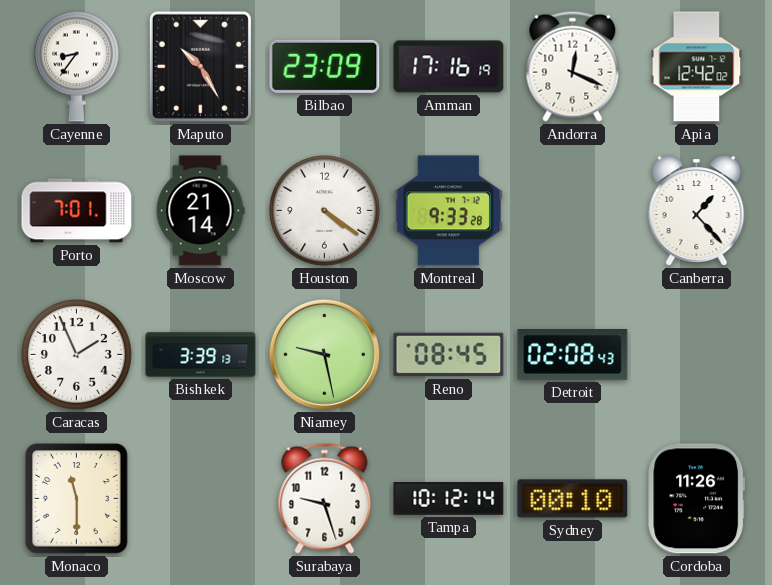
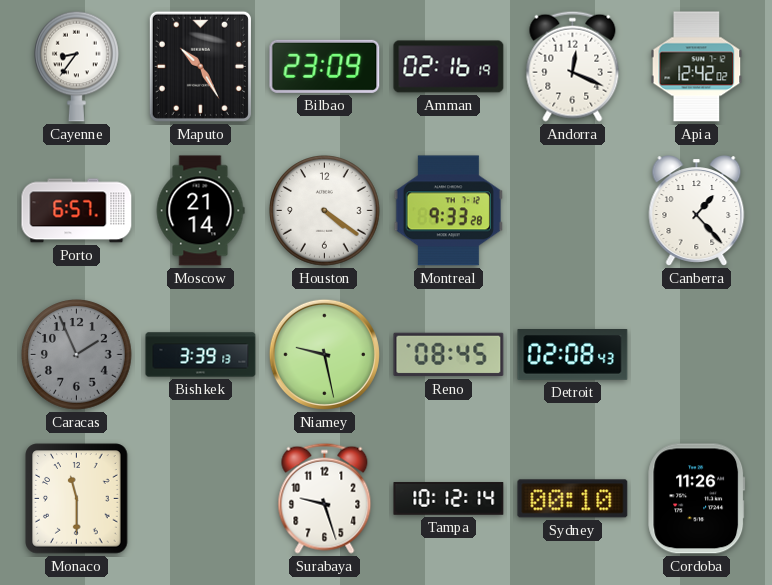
Amman: 17:16 -> 02:16 (449, 67)
Porto: 7:01 -> 6:57 (77, 211)
Caracas dial: white -> grey (77, 355)
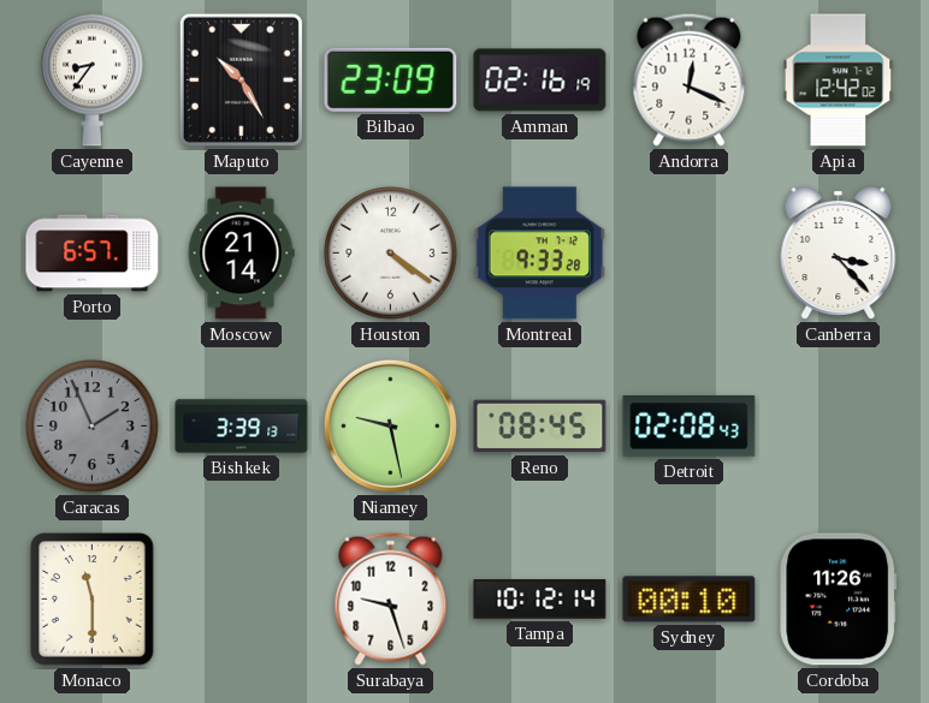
Canberra: 1:23 -> 3:23 (839, 254)
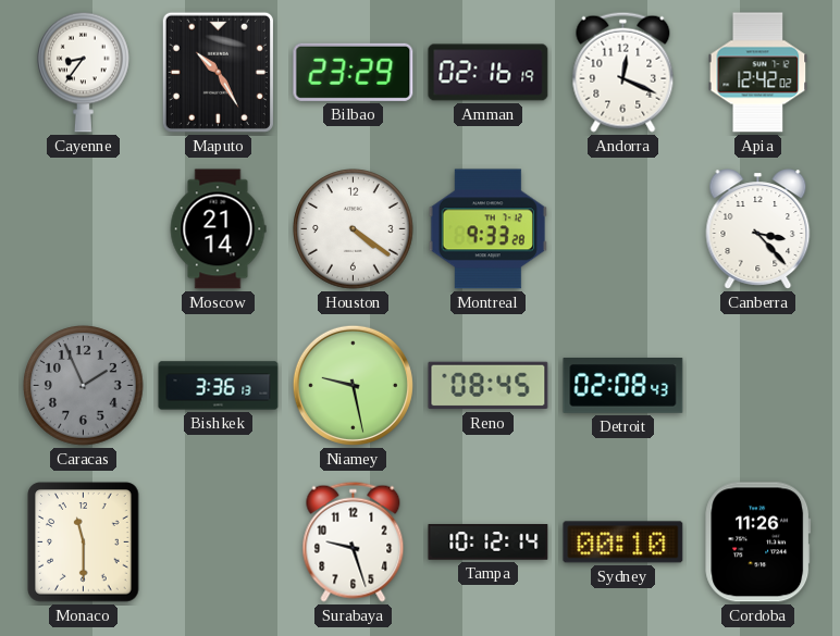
Bilbao: 23:09 -> 23:29 (354, 72)
Porto: 6:57 -> none (93, 254)
Bishkek: 3:39 -> 3:36 (219, 386)
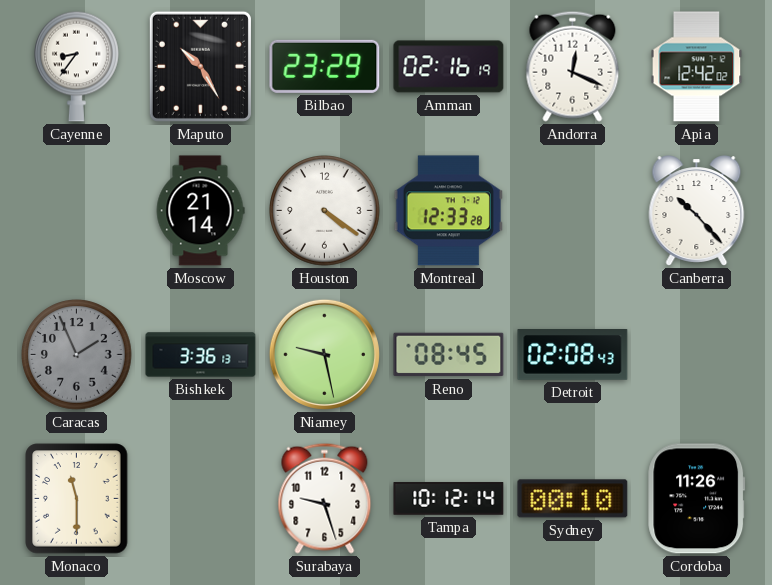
Montreal: 9:33 -> 12:33 (448, 211)
Canberra: 3:23 -> 10:23 (697, 211)
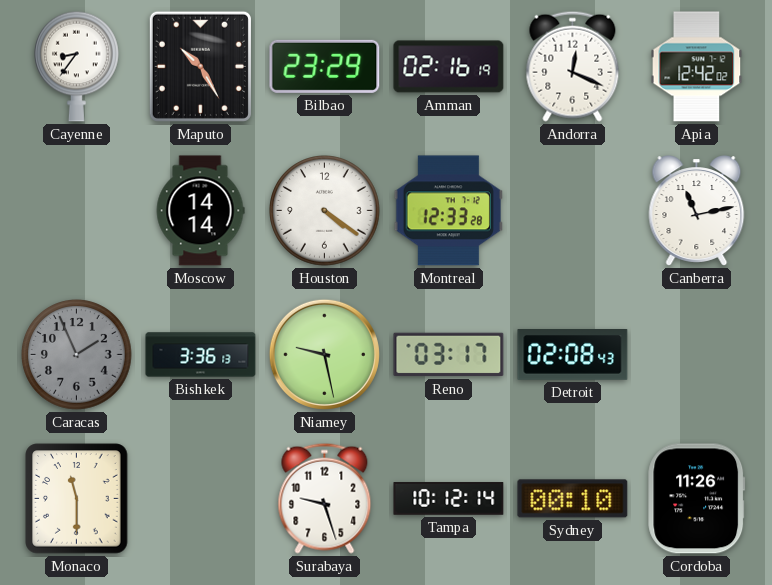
Moscow: 21:14 -> 14:14 (200, 211)
Canberra: 10:23 -> 11:13 (697, 211)
Reno: 08:45 -> 03:17 (449, 355)
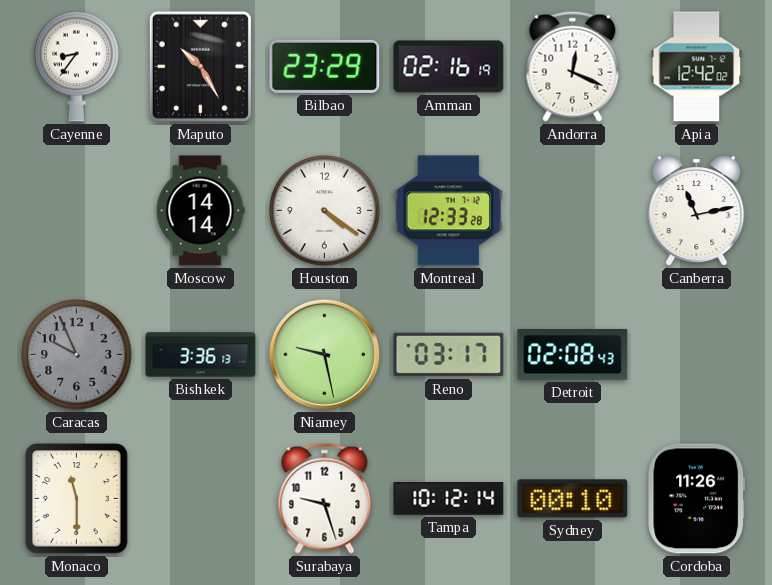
Caracas: 1:56 -> 9:56 (77, 355)
